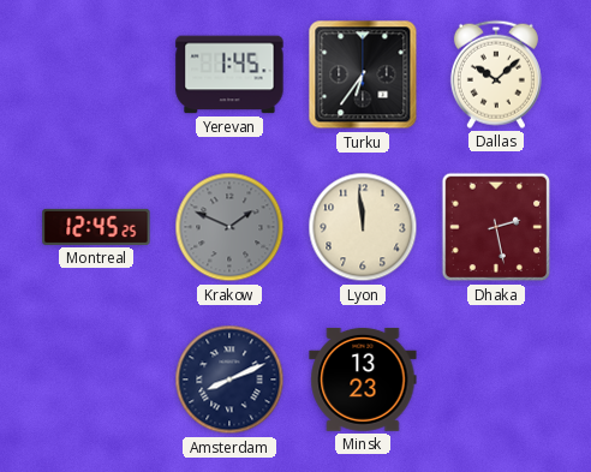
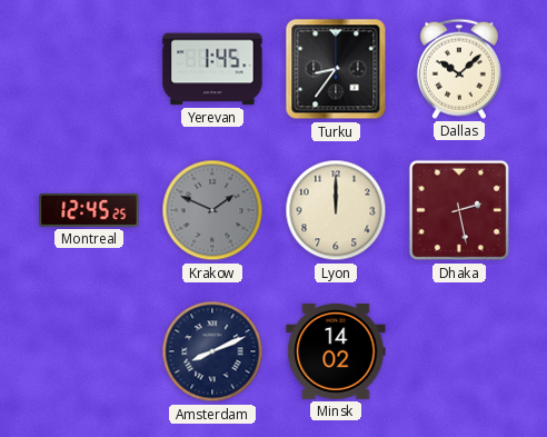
Turku: 6:36 -> 8:36 (336, 69)
Lyon: 11:59 -> 12:00 (336, 210)
Minsk: 13:23 -> 14:02 (336, 351)
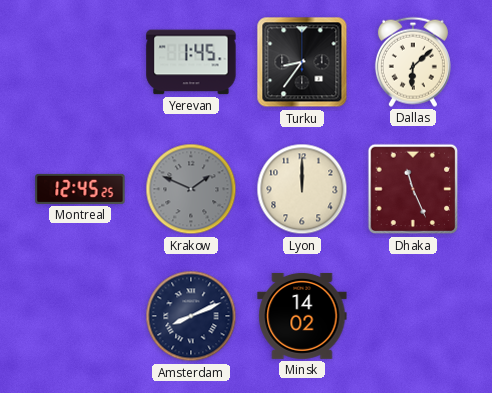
Dallas: 10:08 -> 6:08 (413, 62)
Dhaka: 2:28 -> 11:26 (413, 189)
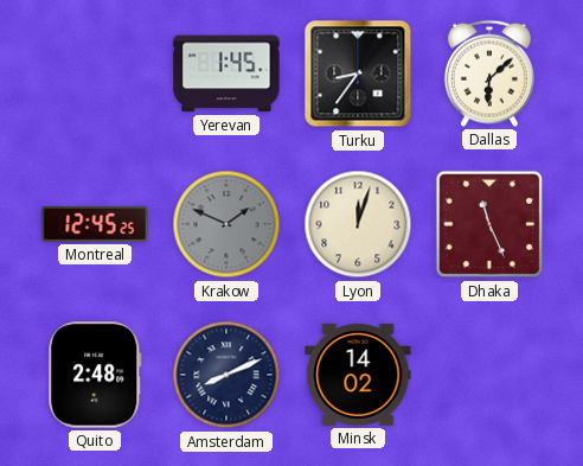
Lyon: 12:00 -> 12:03 (358, 224)
Quito: none -> 2:48 (95, 375)
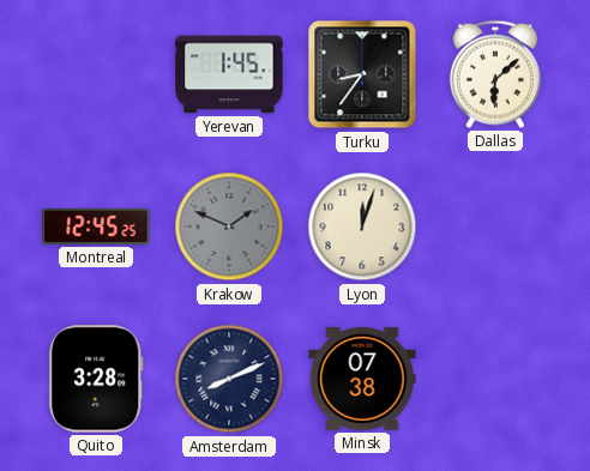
Dhaka: 11:26 -> none (489, 224)
Quito: 2:48 -> 3:28 (96, 379)
Minsk: 14:02 -> 07:38 (362, 379)
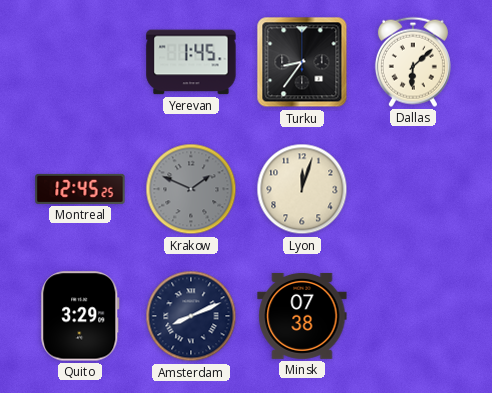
Quito: 3:28 -> 3:29 (80, 316)
